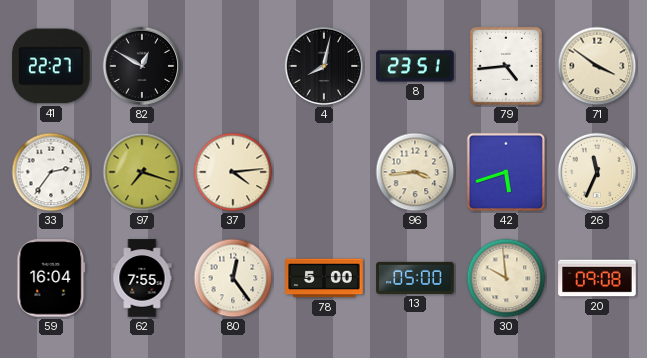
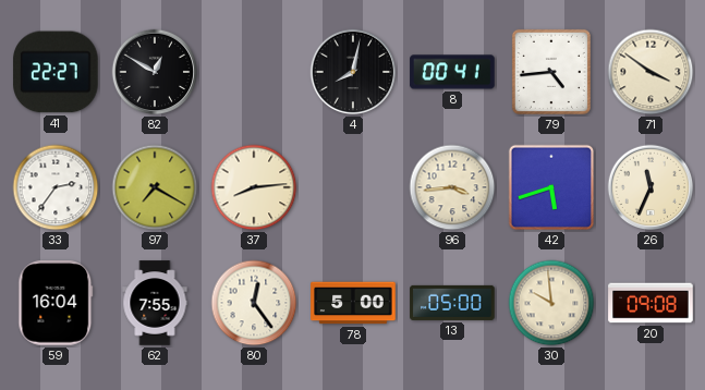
8: 23:51 -> 00:41 (452, 72)
97: 7:18 -> 7:20 (155, 187)
37: 4:14 -> 8:14 (254, 187)
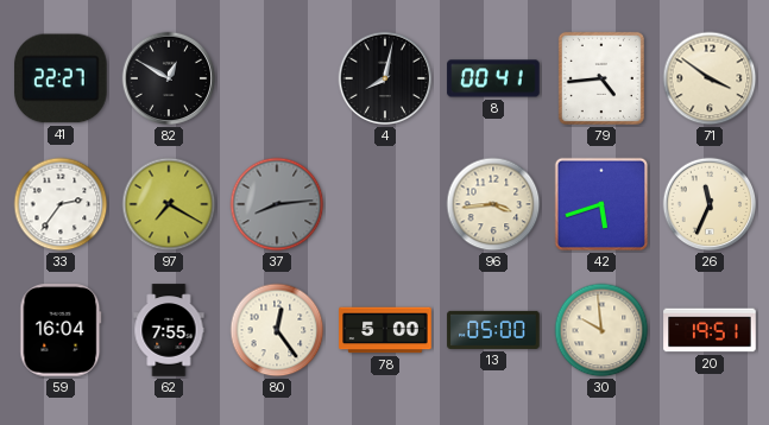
37 dial: cream -> grey (277, 204)
20: 09:08 -> 19:51 (710, 330)
